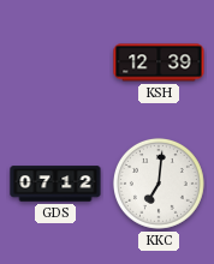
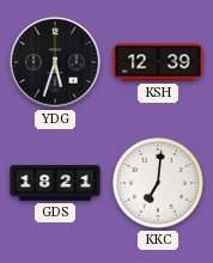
YDG: none -> 5:33 (55, 62)
GDS: 07:12 -> 18:21 (55, 183)
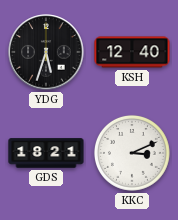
KSH: 12:39 -> 12:40 (132, 52)
KKC: 7:01 -> 3:11 (132, 153)
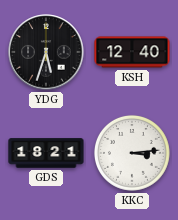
KKC: 3:11 -> 3:14 (132, 153)
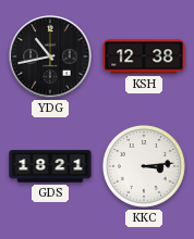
YDG: 5:33 -> 10:43 (50, 56)
KSH: 12:40 -> 12:38 (144, 56)
